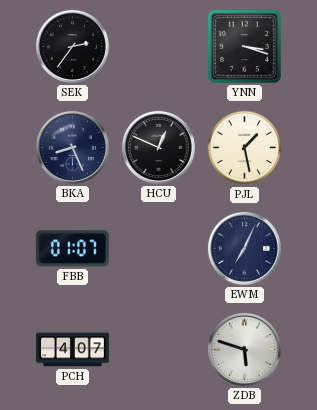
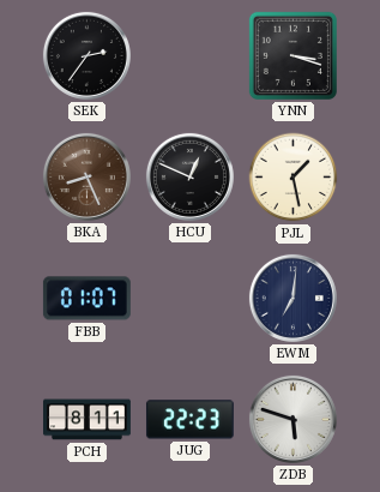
BKA dial: navy -> brown (86, 176)
EWM: 7:04 -> 7:01 (292, 298)
PCH: 4:07 -> 8:11 (88, 420)
JUG: none -> 22:23 (189, 420)
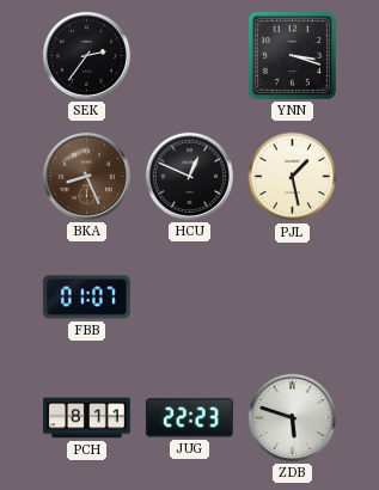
EWM: 7:01 -> none (292, 298)
